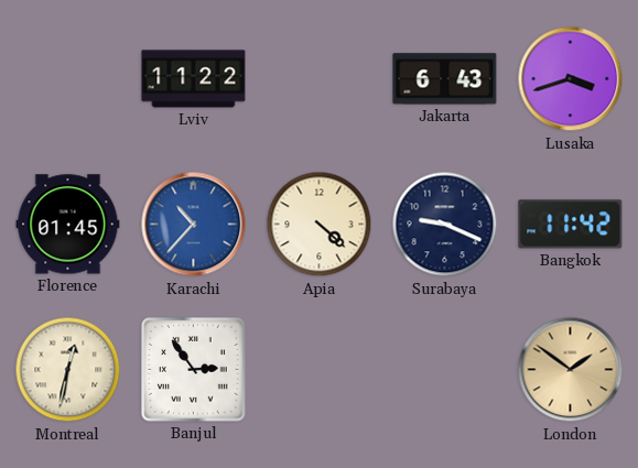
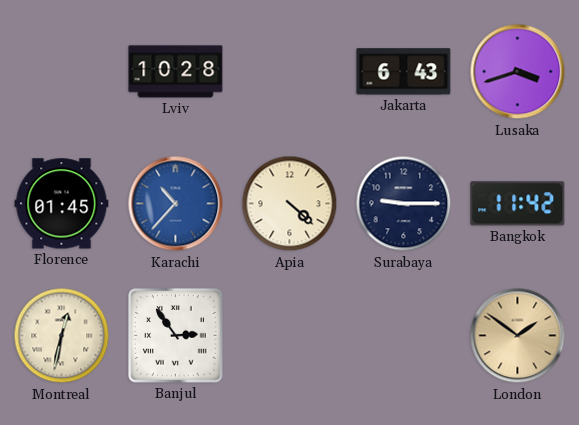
Lviv: 11:22 -> 10:28 (176, 72)
Surabaya: 9:19 -> 9:15 (404, 204)
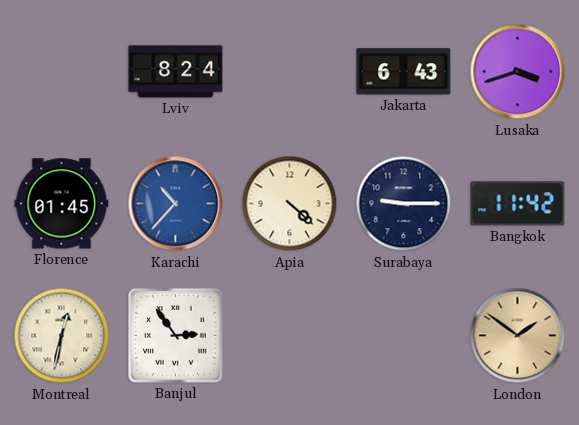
Lviv: 10:28 -> 8:24 (176, 72)
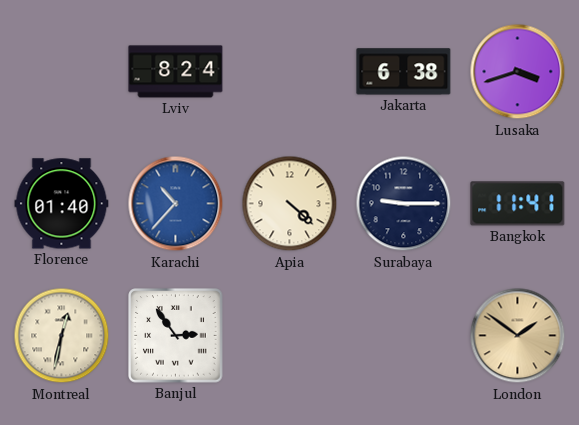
Jakarta: 6:43 -> 6:38 (404, 72)
Florence: 01:45 -> 01:40 (62, 204)
Bangkok: 11:42 -> 11:41 (518, 204)
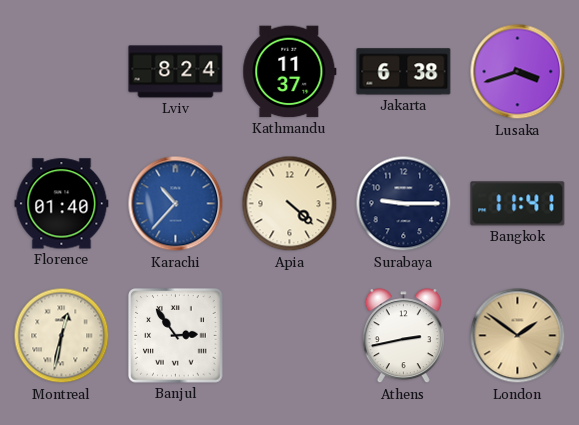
Kathmandu: none -> 11:37 (290, 72)
Athens: none -> 2:43 (403, 336)
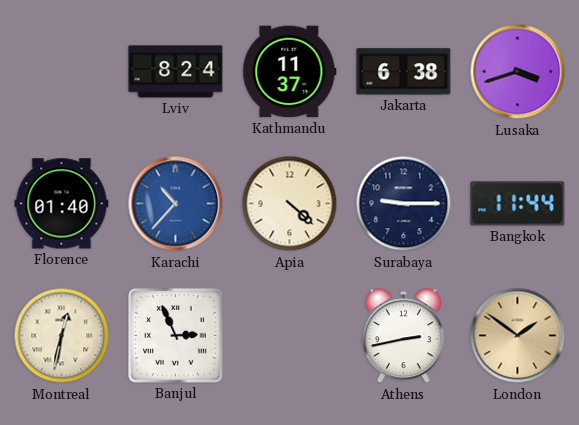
Bangkok: 11:41 -> 11:44 (518, 204)
Banjul: 2:54 -> 2:56 (176, 336)
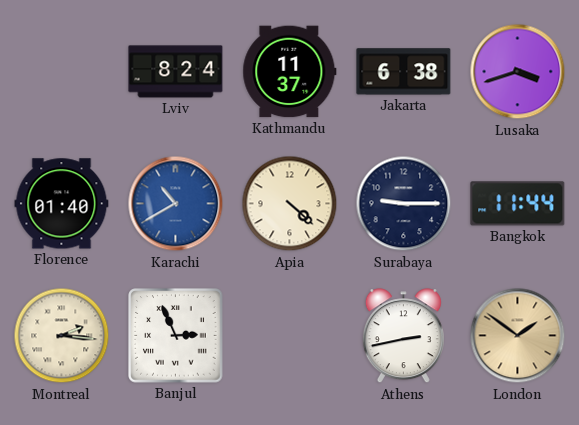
Karachi: 10:37 -> 10:40 (176, 204)
Montreal: 12:32 -> 2:16 (62, 336)
